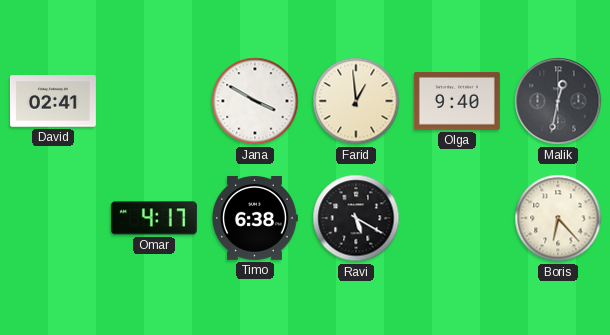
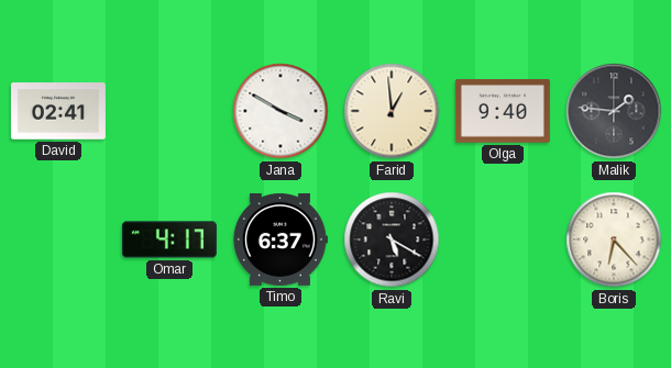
Malik: 12:32 -> 1:46 (614, 111)
Timo: 6:38 -> 6:37 (279, 239)
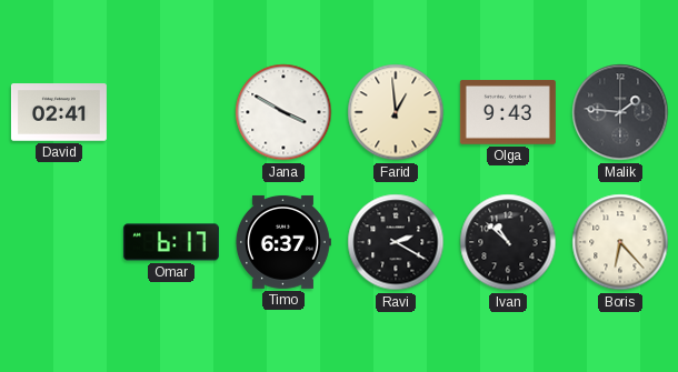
Olga: 9:40 -> 9:43 (508, 113)
Omar: 4:17 -> 6:17 (171, 242)
Ravi: 5:20 -> 2:20 (396, 242)
Ivan: none -> 10:52 (508, 242)
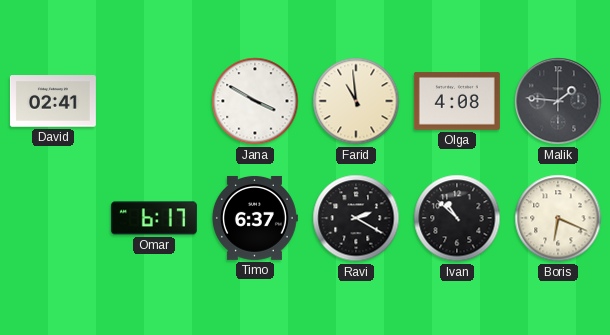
Farid: 12:59 -> 10:59 (356, 101)
Olga: 9:43 -> 4:08 (457, 102)
Boris: 6:23 -> 6:19 (558, 218)
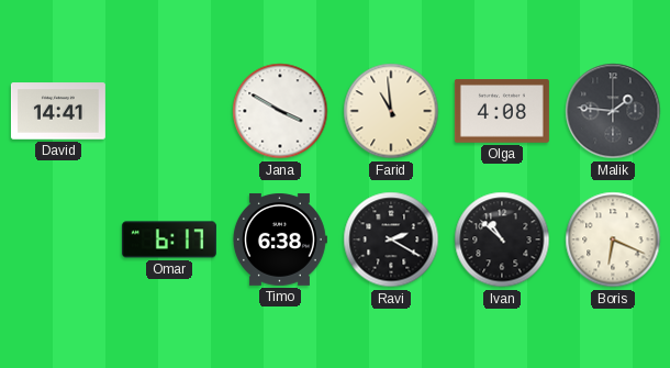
David: 02:41 -> 14:41 (58, 111)
Timo: 6:37 -> 6:38 (279, 239)
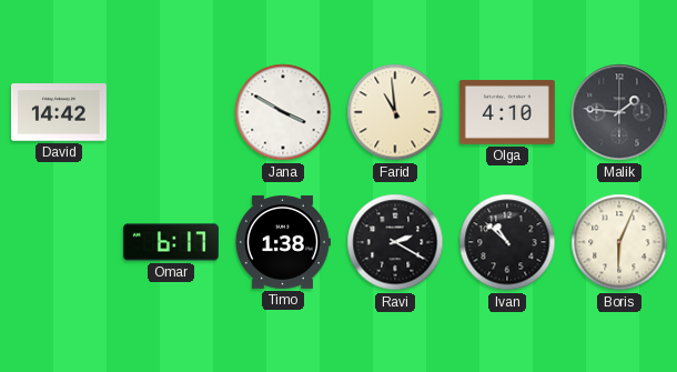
David: 14:41 -> 14:42 (59, 112)
Olga: 4:08 -> 4:10 (507, 113)
Timo: 6:38 -> 1:38 (282, 242)
Boris: 6:19 -> 6:04 (619, 242)
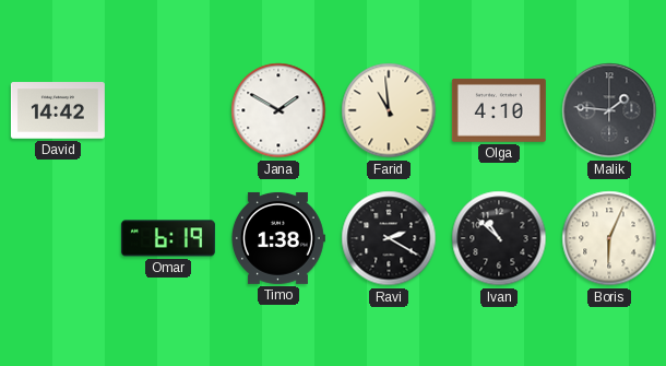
Jana: 3:50 -> 1:50 (278, 110)
Omar: 6:17 -> 6:19 (168, 238)
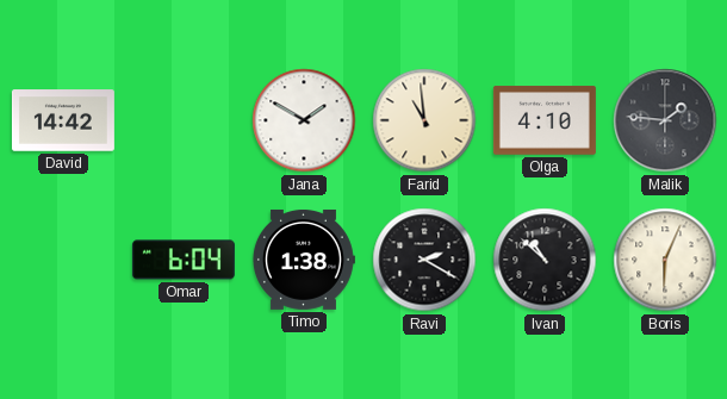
Omar: 6:19 -> 6:04 (184, 260)
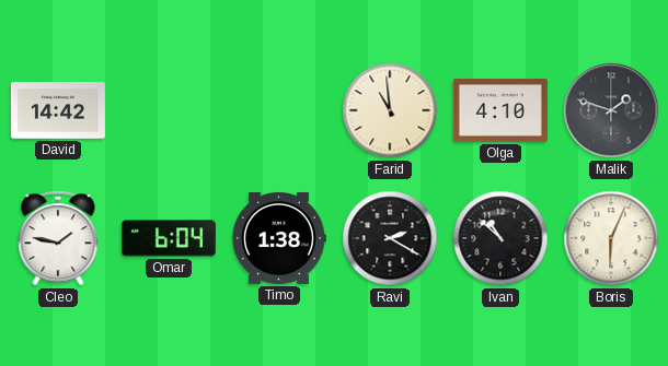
Jana: 1:50 -> none (304, 120)
Malik: 1:46 -> 1:48 (611, 110)
Cleo: none -> 1:47 (58, 238)
